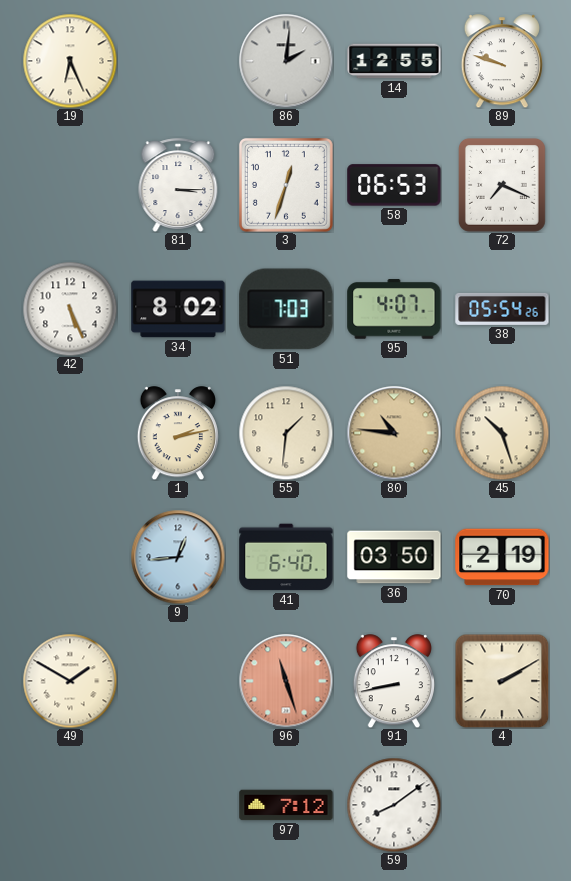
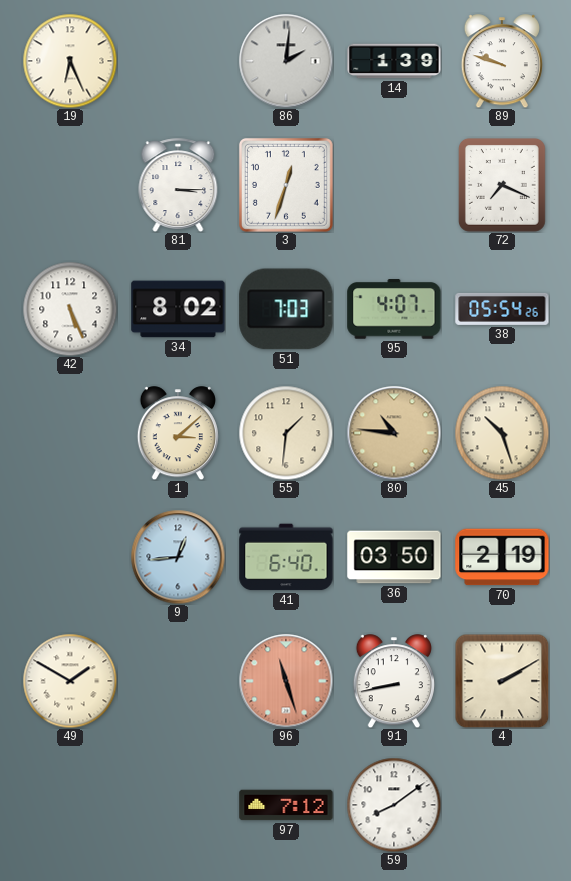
14: 12:55 -> 1:39 (394, 61)
58: 06:53 -> none (394, 185)
1: 2:13 -> 3:08 (178, 433)
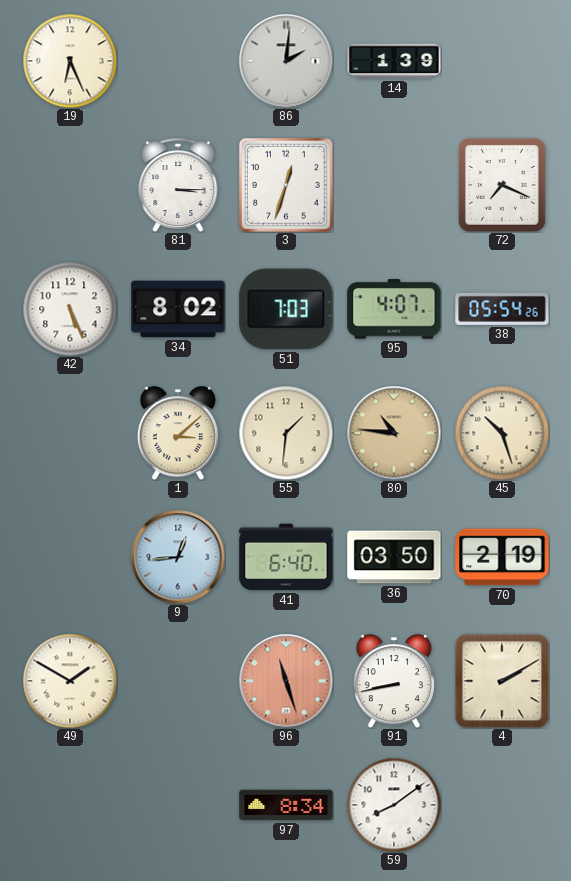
89: 9:48 -> none (502, 61)
97: 7:12 -> 8:34 (286, 805)
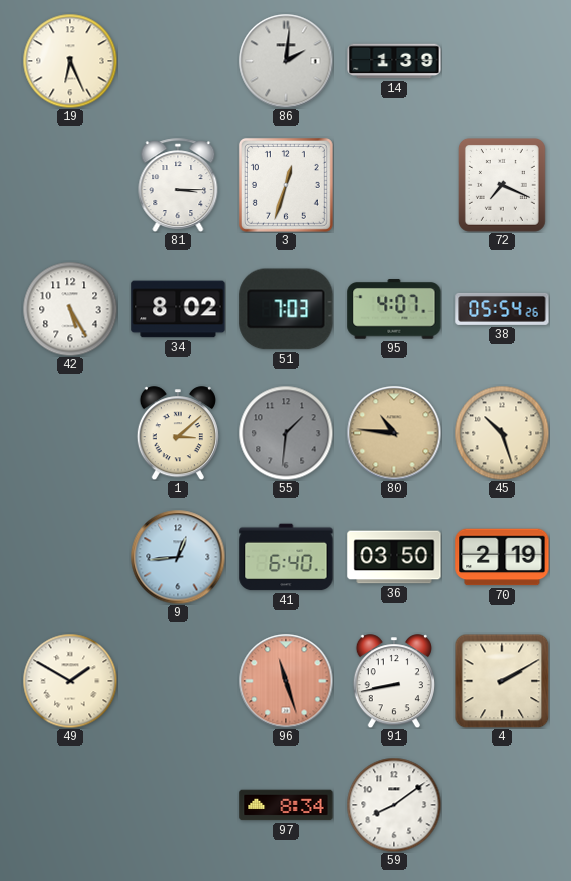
42: 5:26 -> 5:25 (70, 309)
55 dial: cream -> grey (286, 433)
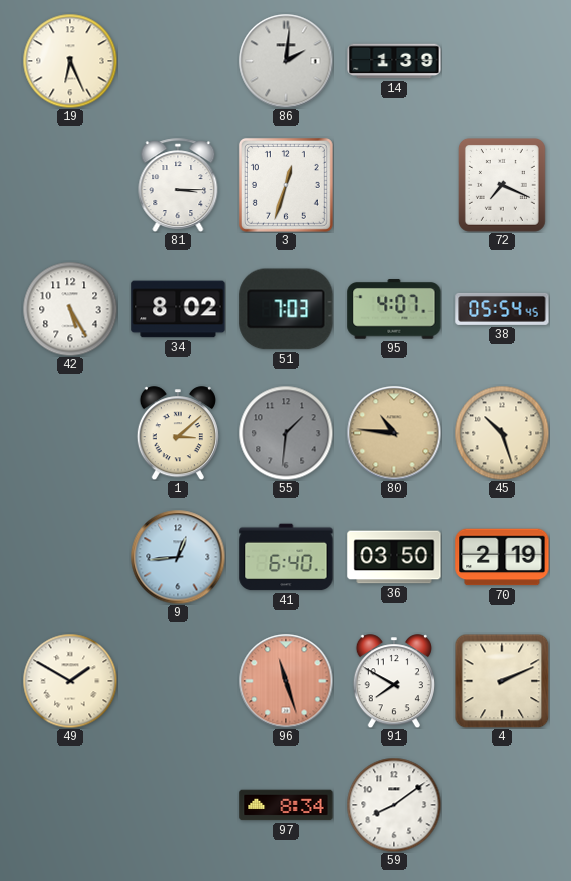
38: 05:54:26 -> 05:54:45 (502, 309)
91: 8:43 -> 7:50 (394, 681)
4: 2:10 -> 2:11 (502, 681)
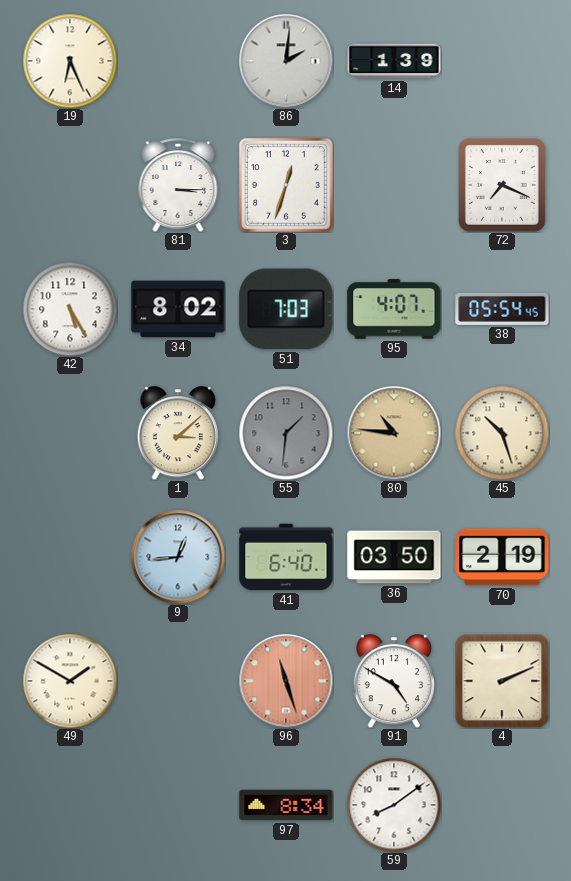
91: 7:50 -> 4:50 (394, 681)
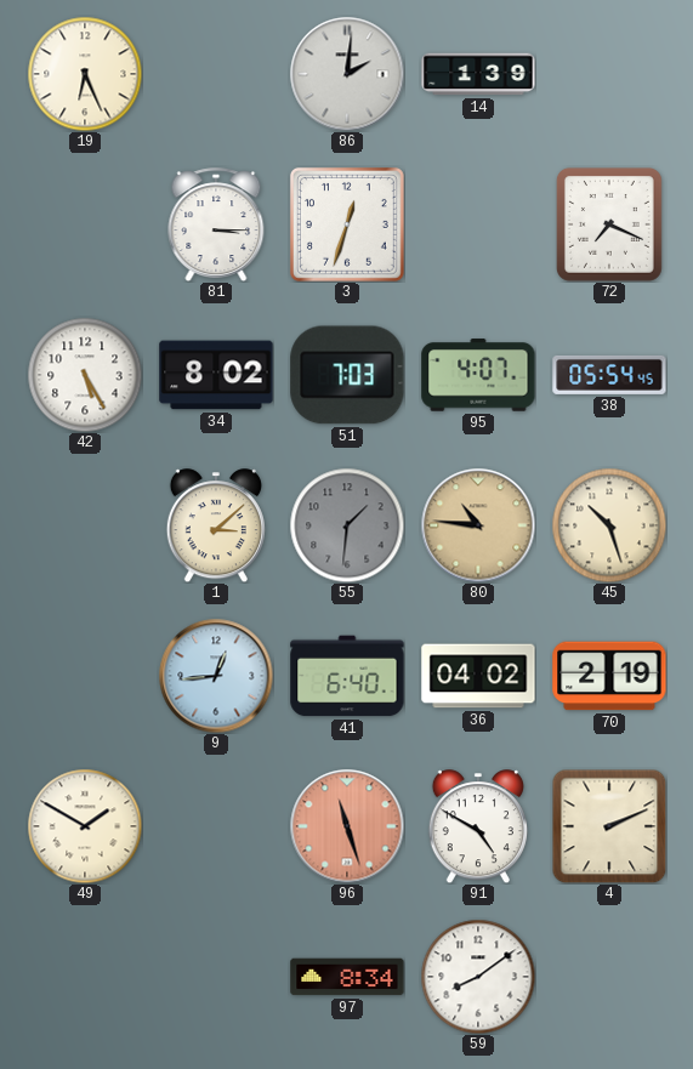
36: 03:50 -> 04:02 (478, 676)
